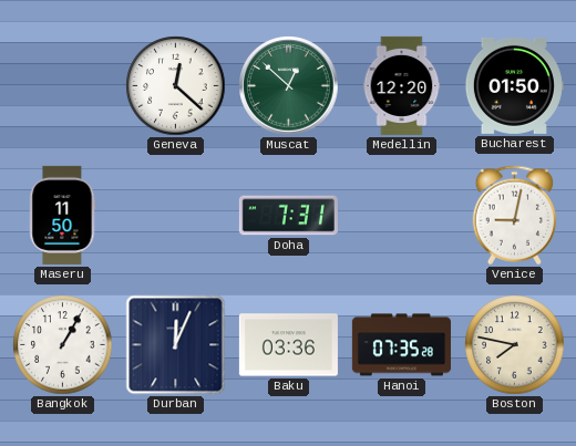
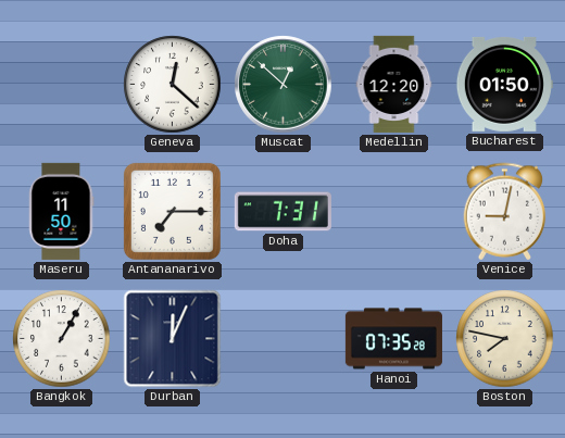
Antananarivo: none -> 7:15 (172, 211)
Baku: 03:36 -> none (288, 345)
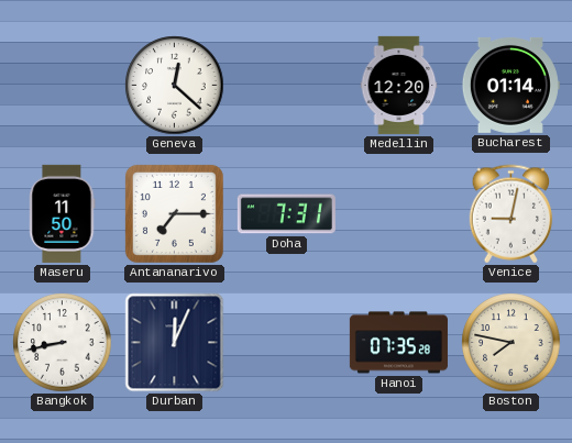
Muscat: 12:52 -> none (284, 85)
Bucharest: 01:50 -> 01:14 (510, 85)
Bangkok: 1:05 -> 8:43 (63, 343)
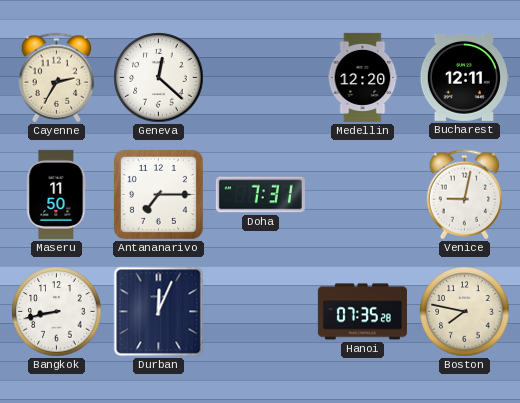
Cayenne: none -> 2:35 (57, 78)
Bucharest: 01:14 -> 12:11 (464, 77)
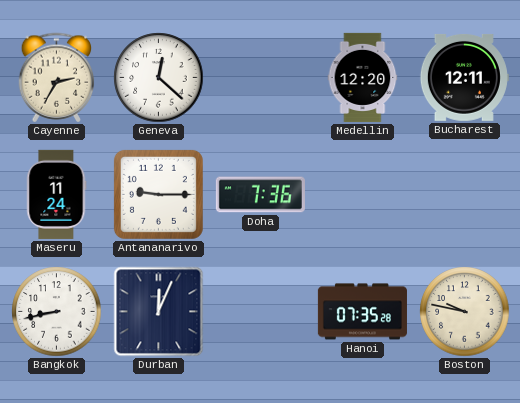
Maseru: 11:50 -> 11:24 (57, 194)
Antananarivo: 7:15 -> 9:15 (158, 194)
Doha: 7:31 -> 7:36 (260, 195)
Venice: 9:02 -> none (465, 195)
Boston: 7:47 -> 9:47 (465, 312)
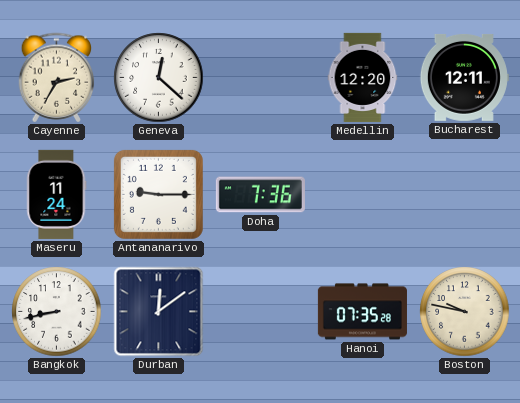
Durban: 12:04 -> 12:09 (159, 312)
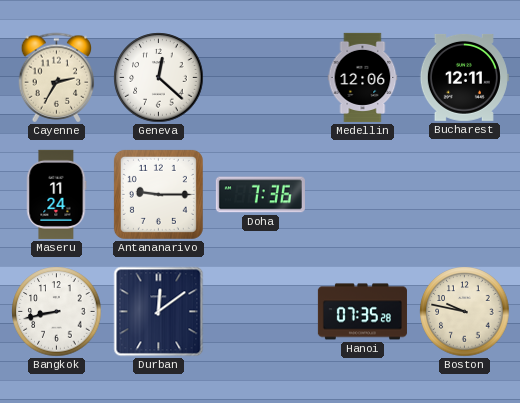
Medellin: 12:20 -> 12:06 (363, 77)
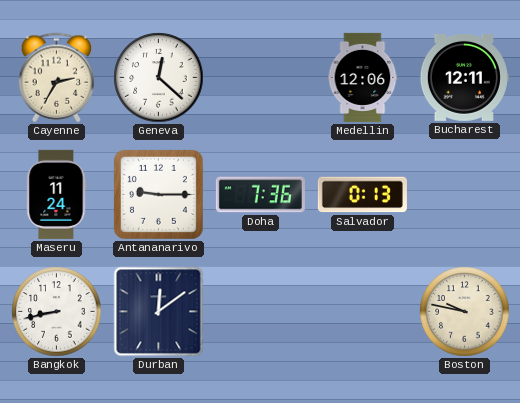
Salvador: none -> 0:13 (362, 195)
Hanoi: 07:35 -> none (362, 312)
